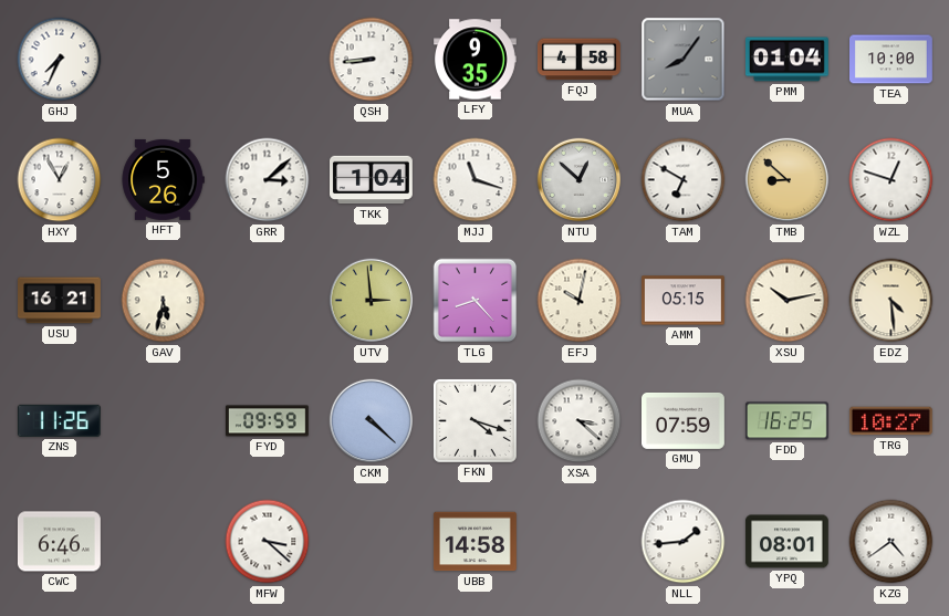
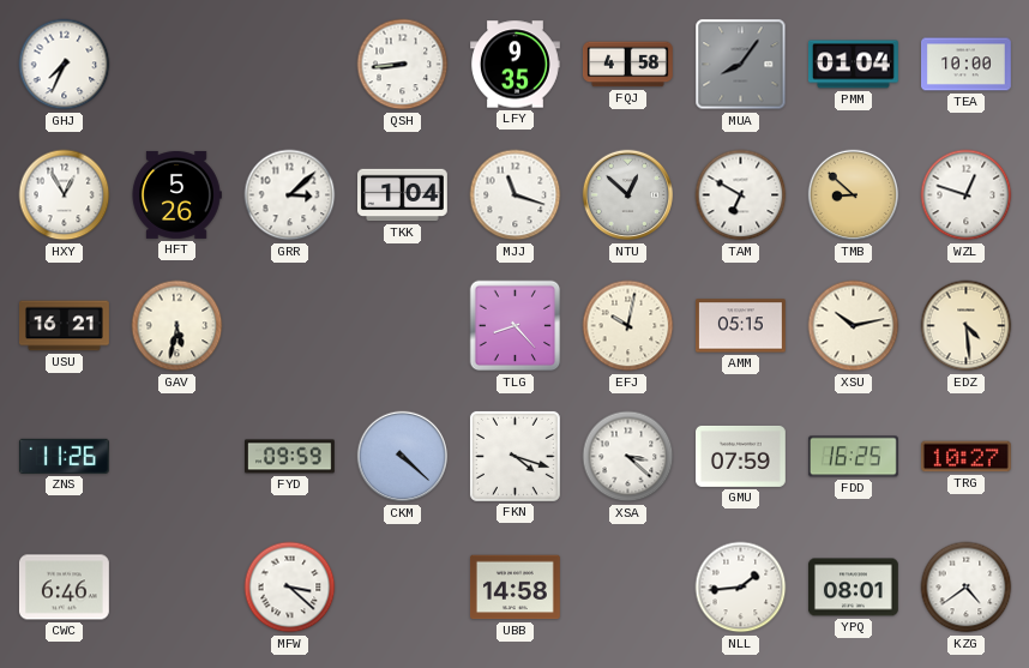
UTV: 2:59 -> none (372, 301)
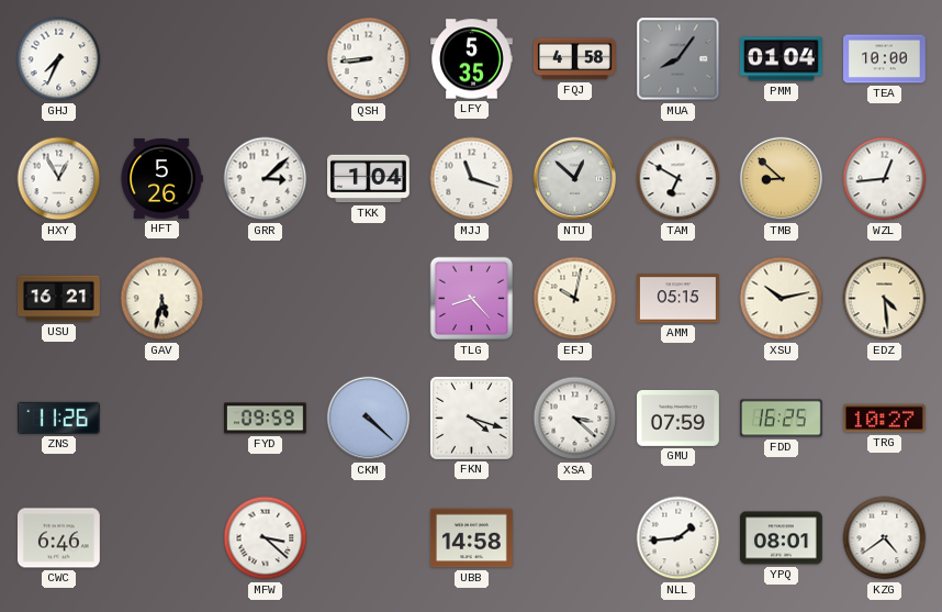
LFY: 9:35 -> 5:35 (472, 59)
WZL: 12:48 -> 12:44 (885, 179)
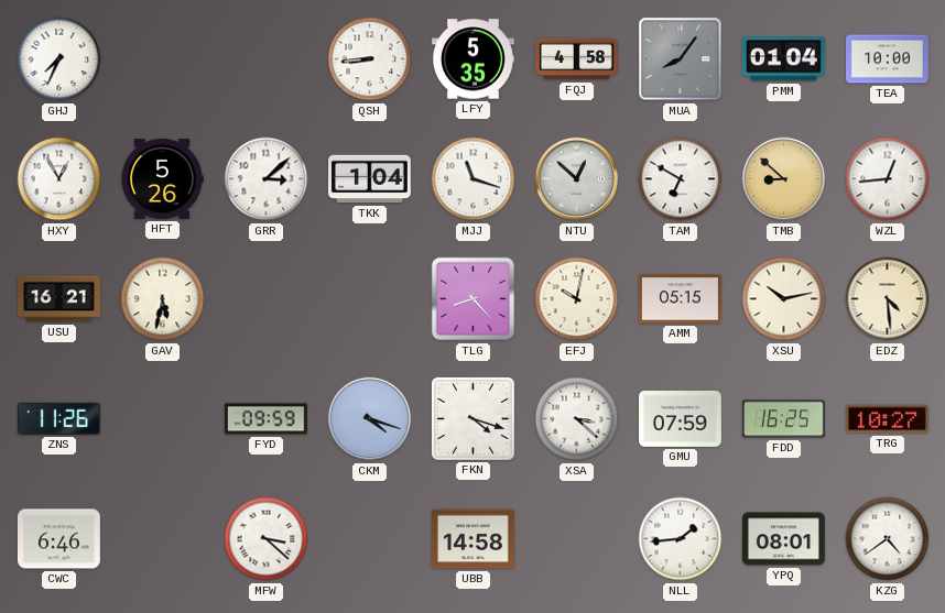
CKM: 4:22 -> 4:18 (370, 419)
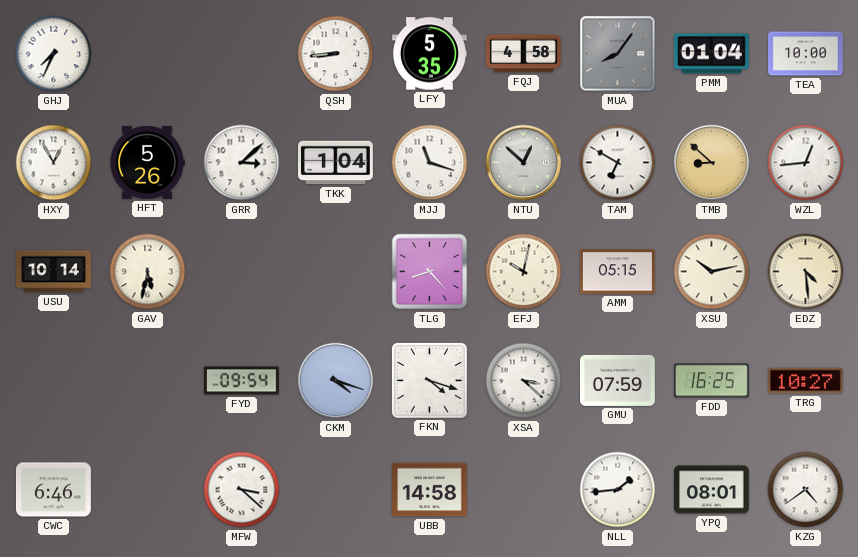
USU: 16:21 -> 10:14 (54, 272)
ZNS: 11:26 -> none (58, 418)
FYD: 09:59 -> 09:54 (241, 381)
